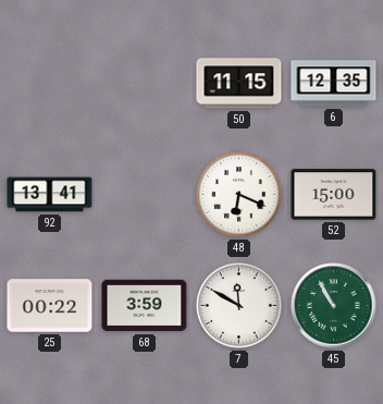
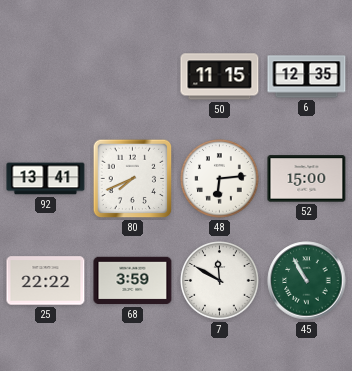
80: none -> 7:41 (133, 179)
48: 6:19 -> 6:14 (220, 179)
25: 00:22 -> 22:22 (46, 281)
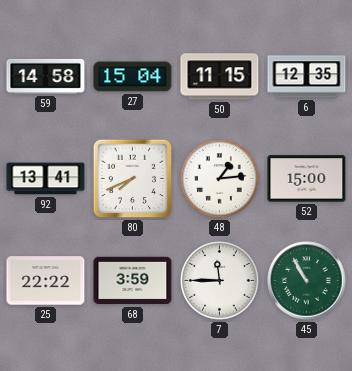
59: none -> 14:58 (46, 76)
27: none -> 15:04 (133, 77)
48: 6:14 -> 1:14 (220, 179)
7: 11:50 -> 11:45 (220, 281)
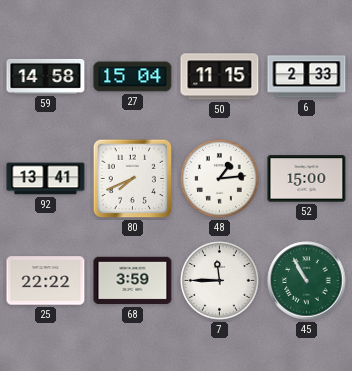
6: 12:35 -> 2:33 (307, 77)
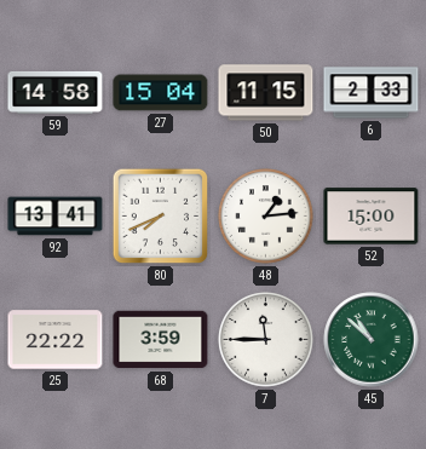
45: 10:55 -> 10:52 (372, 340)
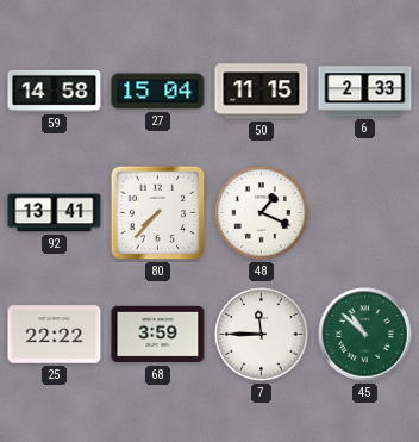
80: 7:41 -> 7:37 (158, 213)
48: 1:14 -> 1:19 (262, 213)
52: 15:00 -> none (372, 217)
